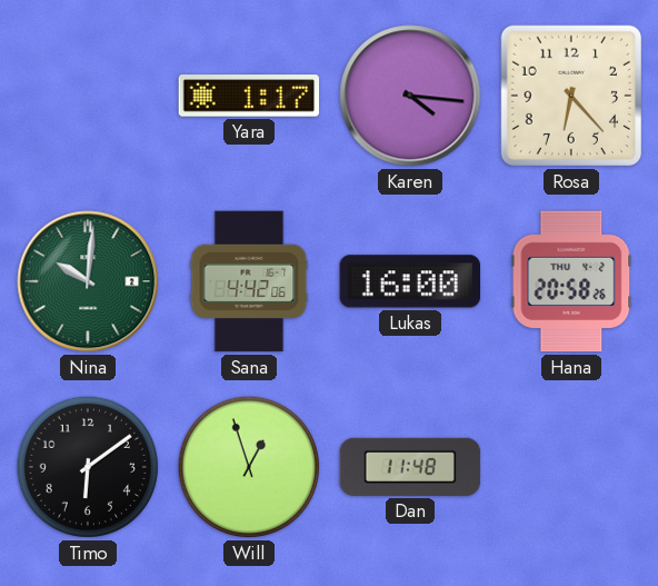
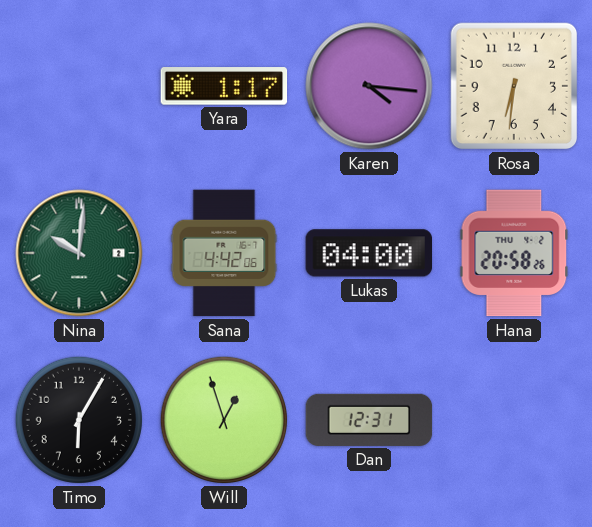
Rosa: 6:23 -> 6:31 (514, 86)
Lukas: 16:00 -> 04:00 (368, 253)
Timo: 6:09 -> 6:05 (79, 420)
Dan: 11:48 -> 12:31 (369, 420)
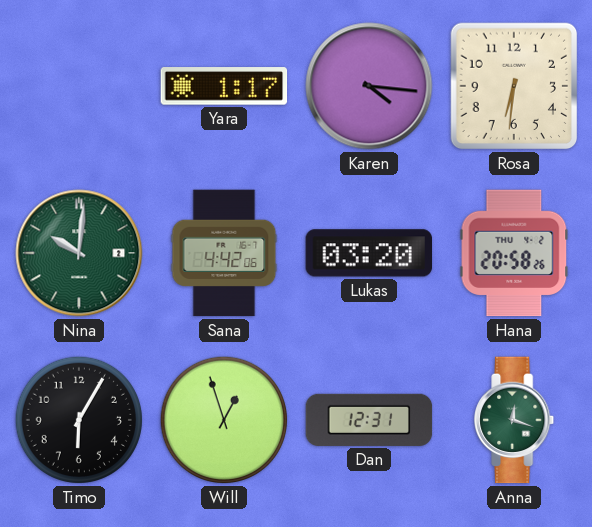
Lukas: 04:00 -> 03:20 (368, 253)
Anna: none -> 12:18 (515, 420)
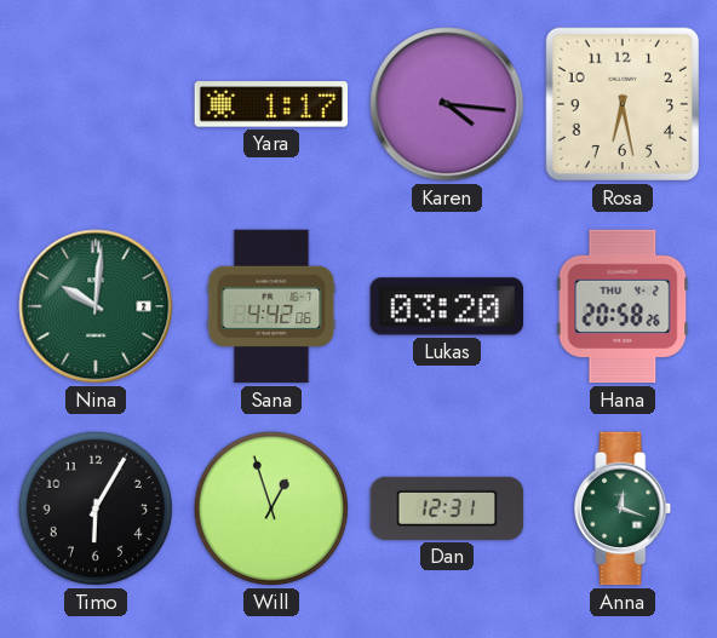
Rosa: 6:31 -> 6:28 (623, 104)
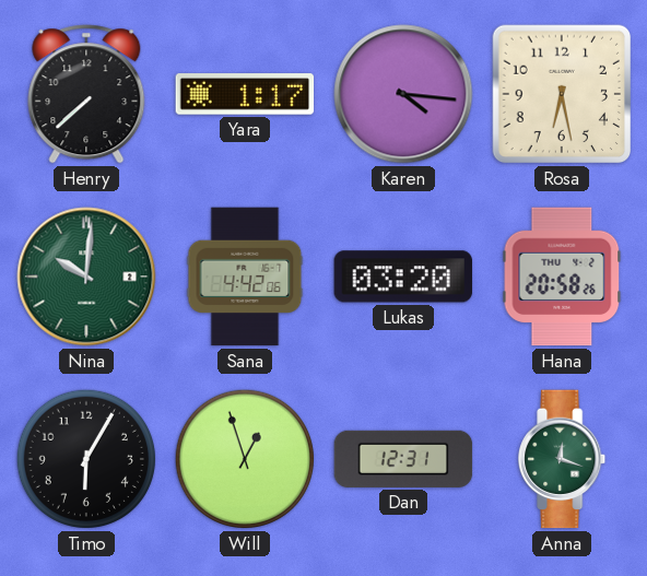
Henry: none -> 7:38 (86, 94)
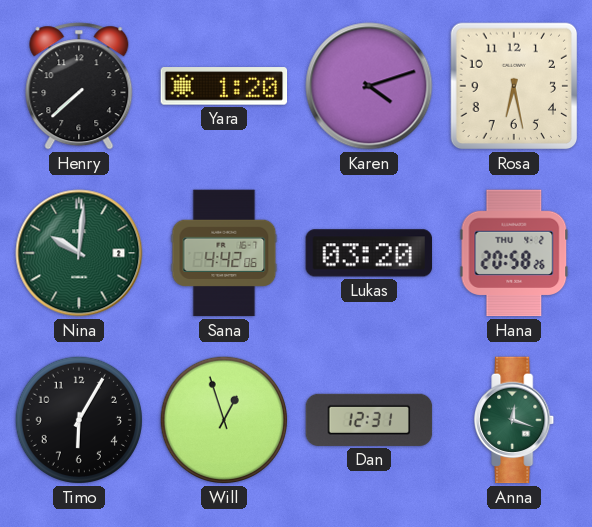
Yara: 1:17 -> 1:20 (224, 86)
Karen: 4:16 -> 4:12 (369, 86)
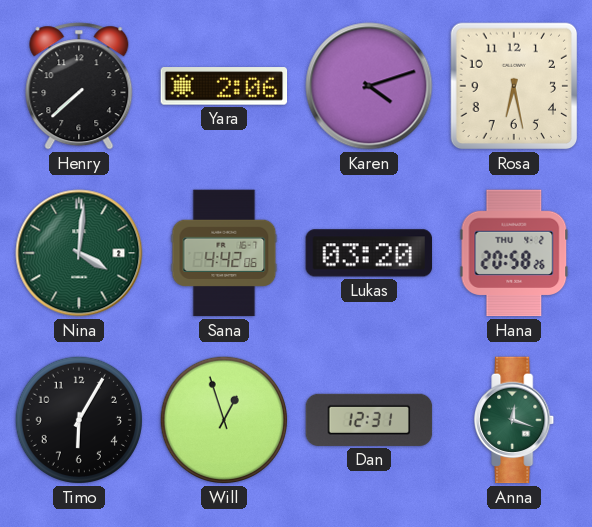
Yara: 1:20 -> 2:06 (224, 86)
Nina: 10:01 -> 4:01 (79, 253)
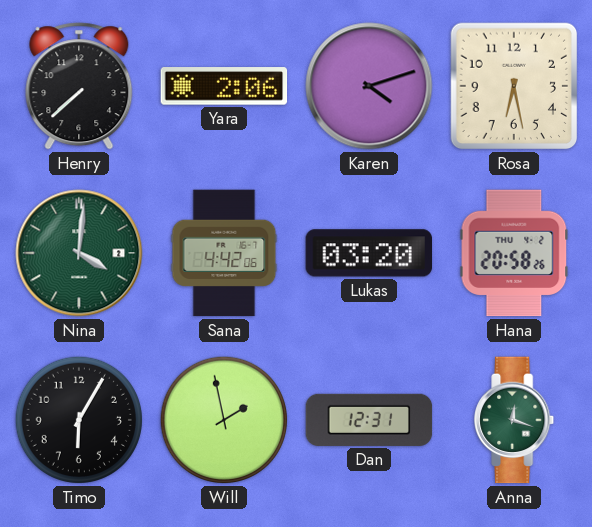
Will: 12:57 -> 1:58 (224, 420)
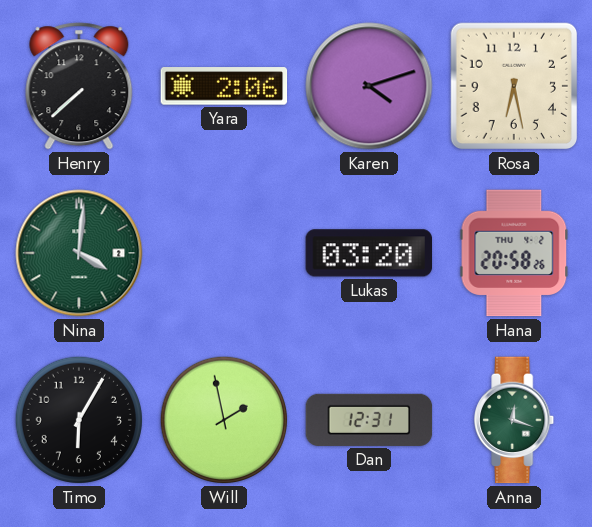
Sana: 4:42 -> none (224, 253)
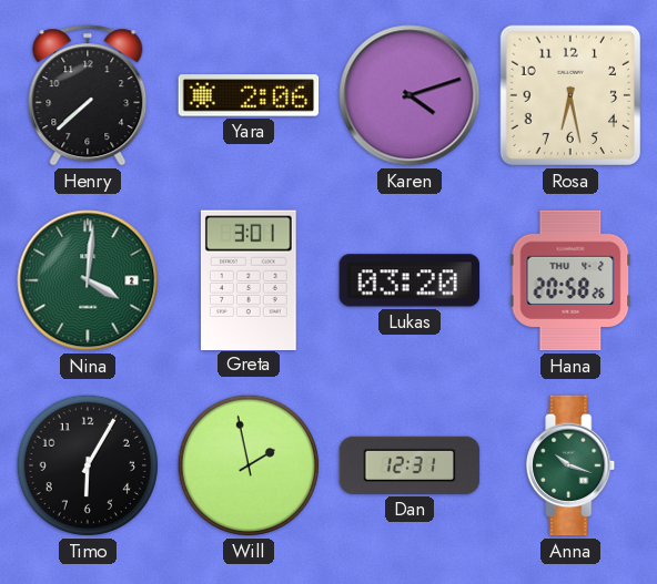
Greta: none -> 3:01 (249, 279)
Anna: 12:18 -> 10:18 (572, 465)
